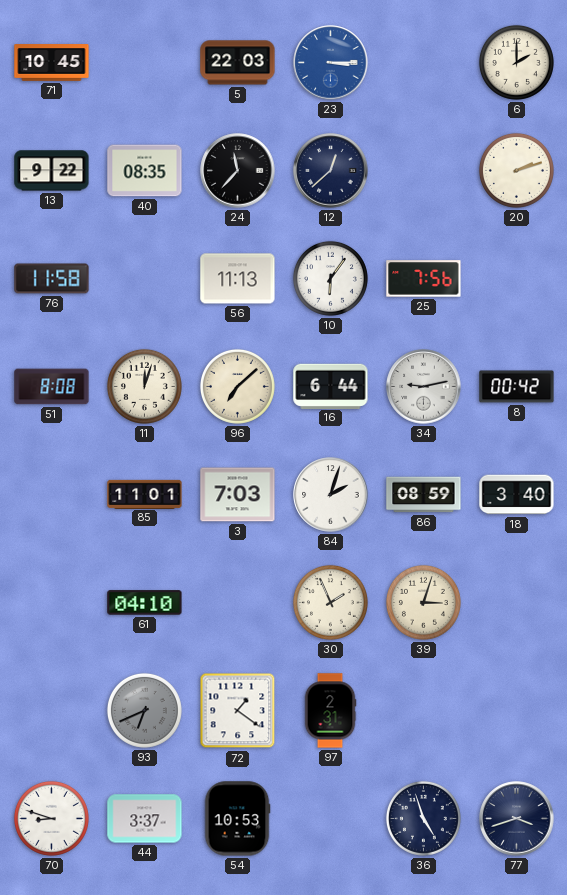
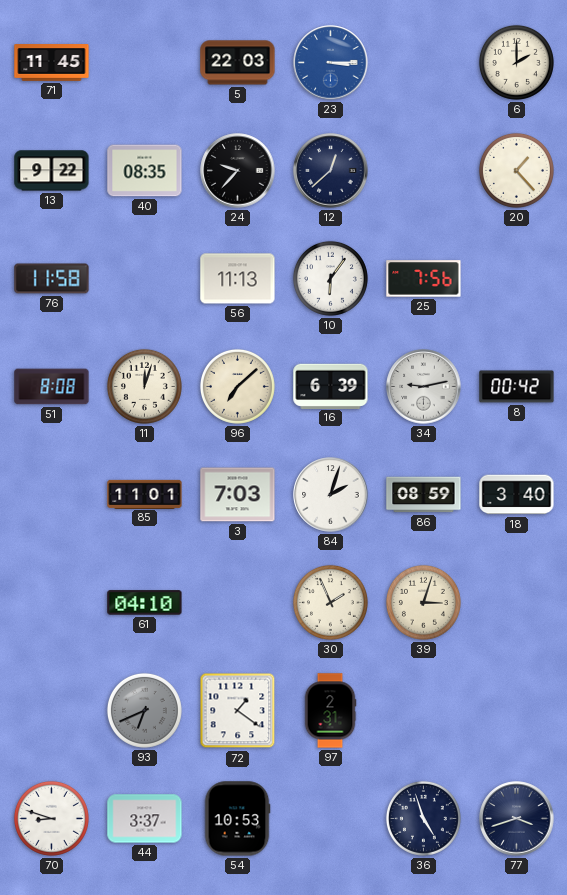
71: 10:45 -> 11:45 (52, 63)
24: 11:37 -> 9:37 (238, 171)
20: 2:12 -> 1:23 (516, 170)
16: 6:44 -> 6:39 (331, 386)
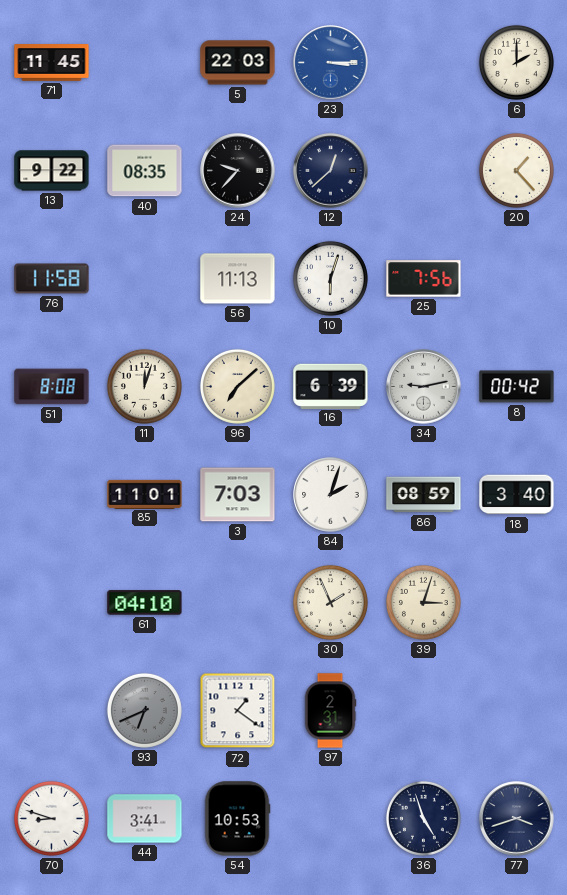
10: 6:06 -> 6:03 (330, 278)
44: 3:37 -> 3:41 (145, 819)
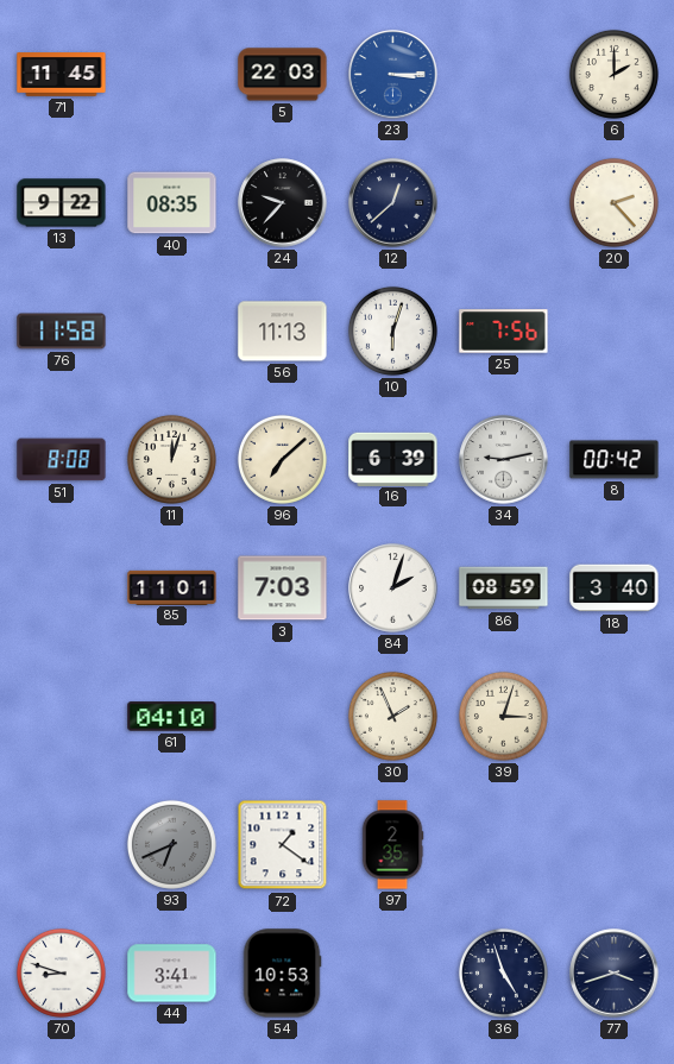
20: 1:23 -> 2:23 (613, 202)
97: 2:31 -> 2:35 (392, 845)
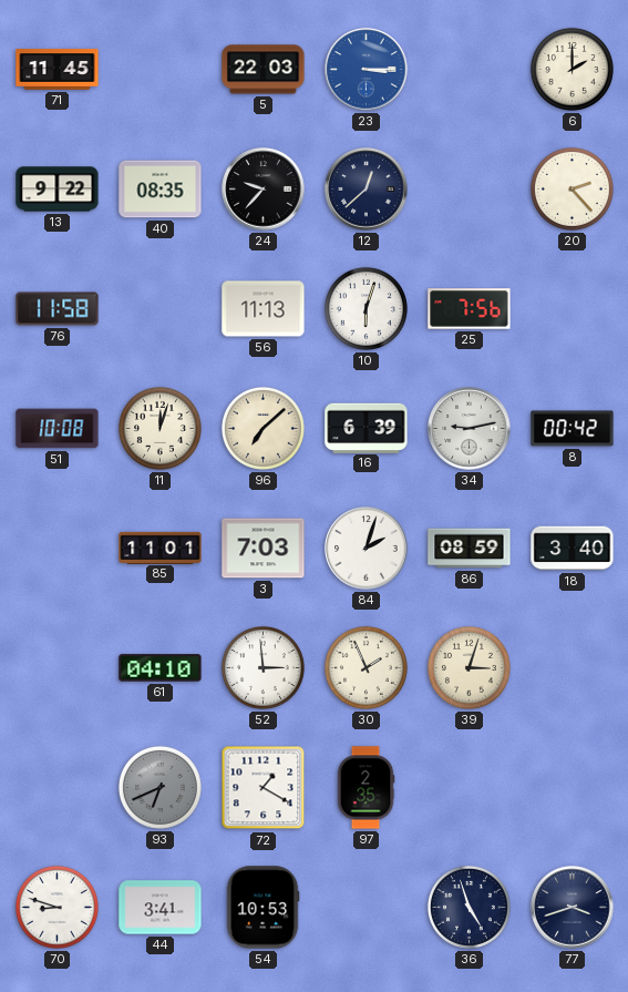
51: 8:08 -> 10:08 (58, 429)
52: none -> 2:59 (262, 667)
72: 1:21 -> 1:20 (264, 788)
